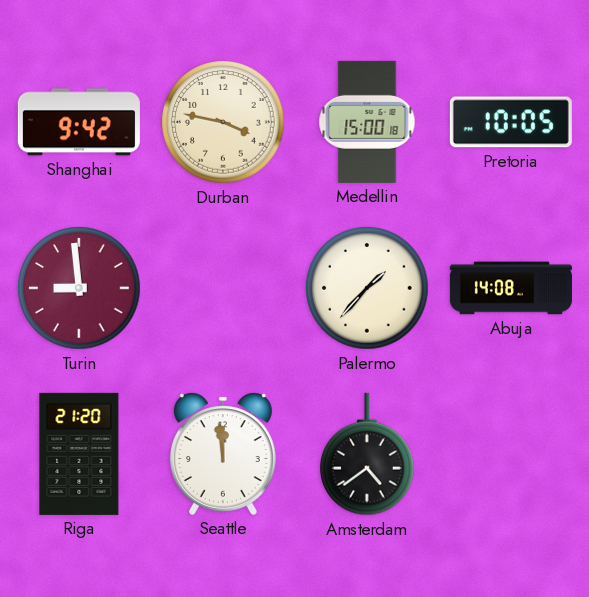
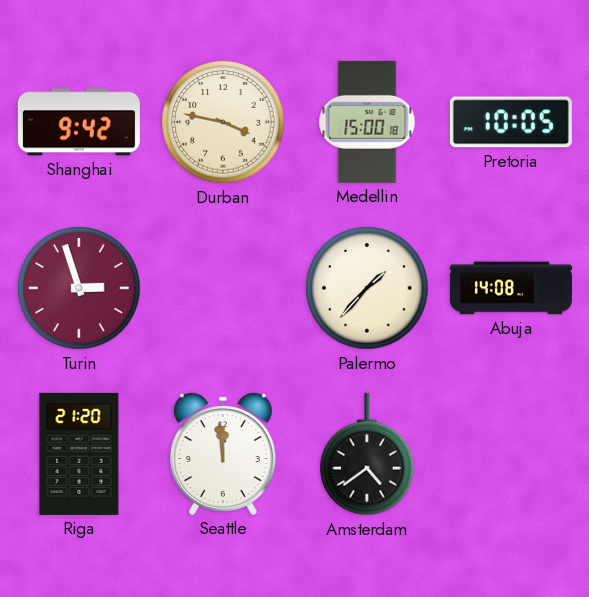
Turin: 8:59 -> 2:57 (79, 288)
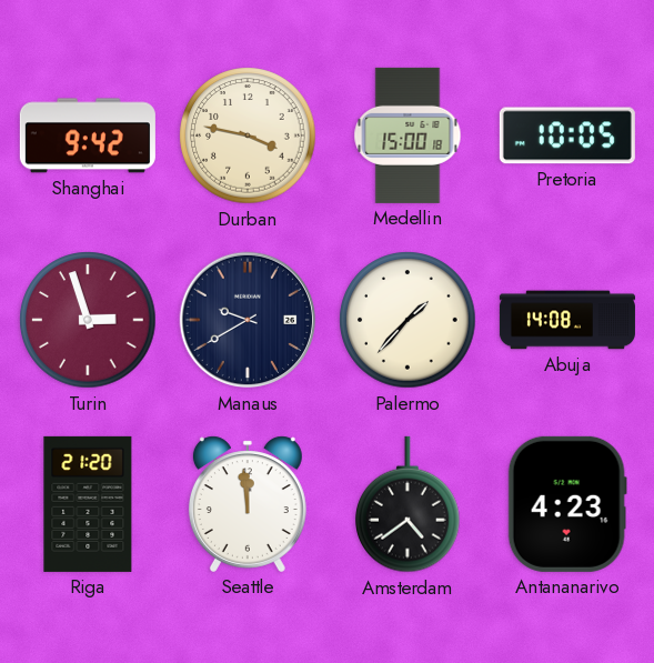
Manaus: none -> 9:40 (248, 320)
Antananarivo: none -> 4:23 (567, 504)
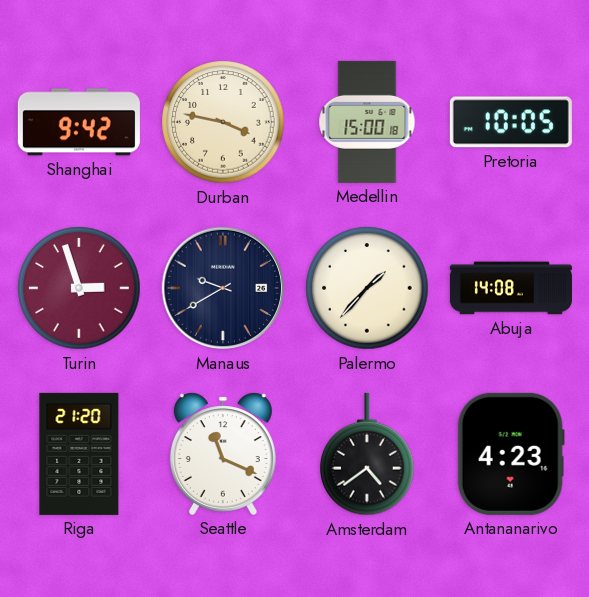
Seattle: 11:59 -> 11:19 (223, 454)
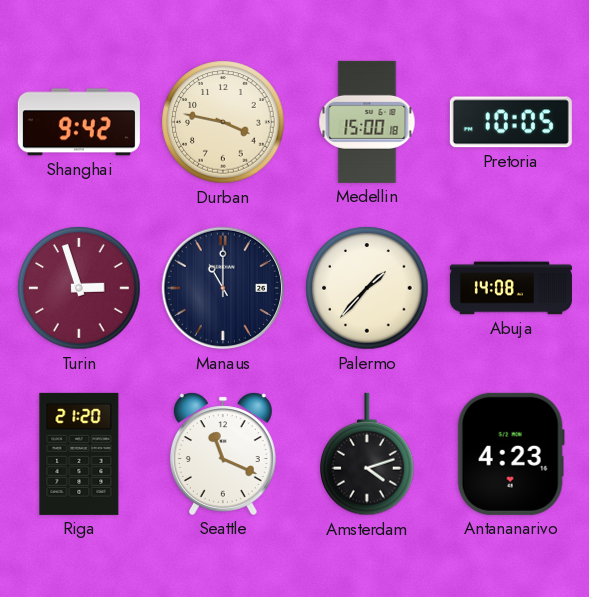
Manaus: 9:40 -> 11:00 (223, 288)
Amsterdam: 4:39 -> 4:12 (367, 454)
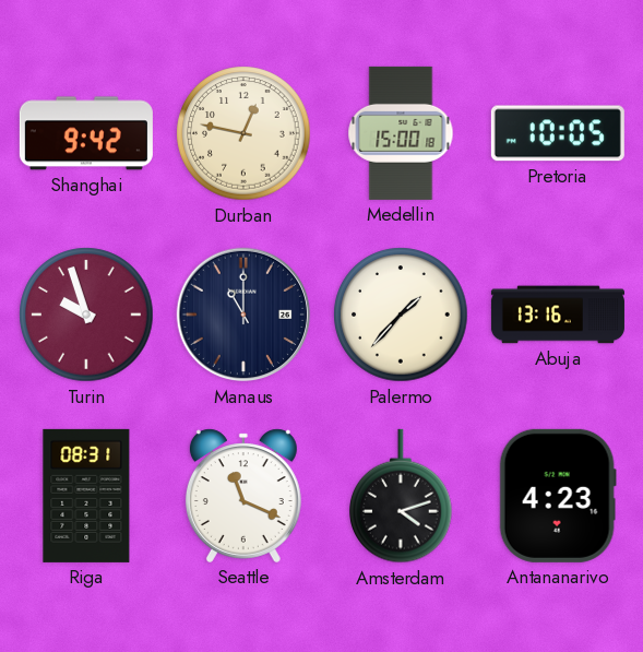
Durban: 3:47 -> 12:47 (243, 133)
Turin: 2:57 -> 9:57 (86, 315)
Abuja: 14:08 -> 13:16 (558, 315)
Riga: 21:20 -> 08:31 (86, 496)
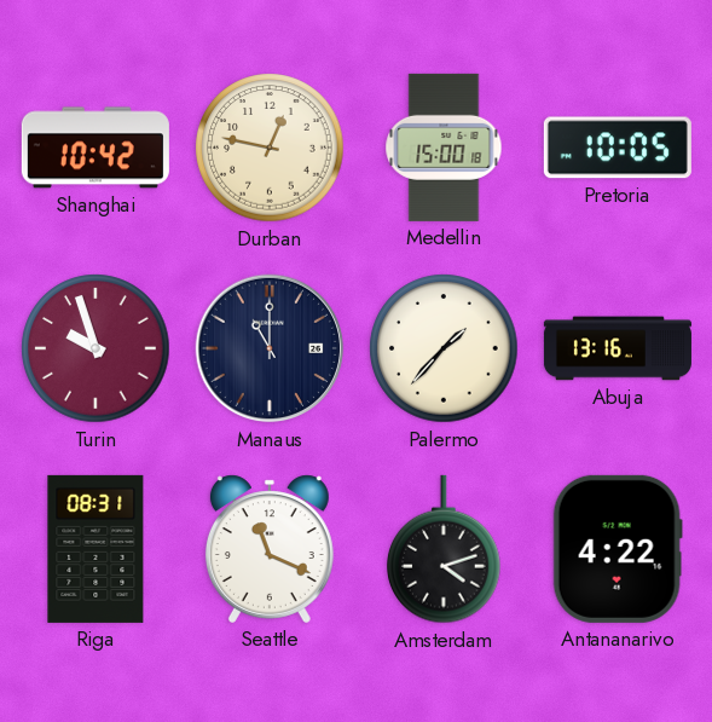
Shanghai: 9:42 -> 10:42 (95, 148)
Antananarivo: 4:23 -> 4:22 (618, 549)
